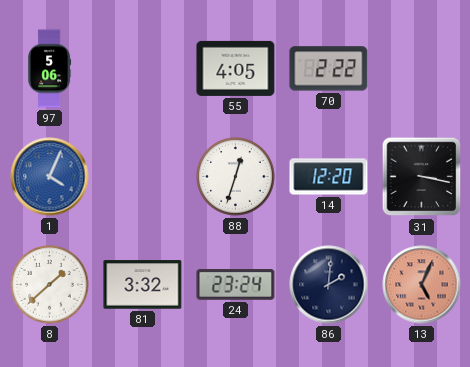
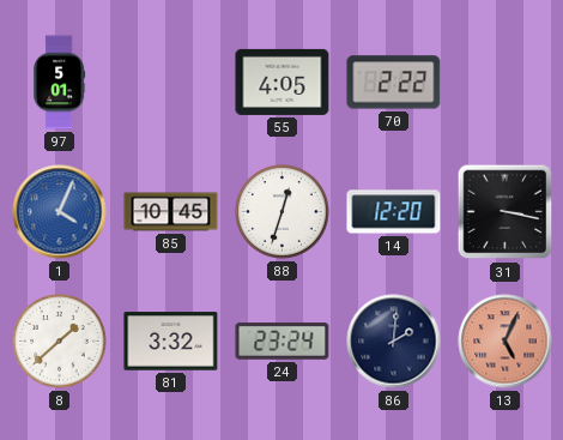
97: 5:06 -> 5:01 (60, 83)
85: none -> 10:45 (171, 212)
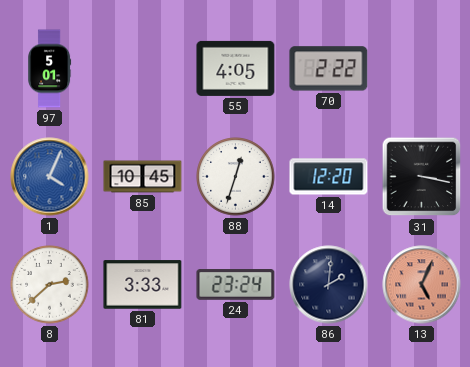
8: 1:38 -> 2:38 (50, 285)
81: 3:32 -> 3:33 (143, 285)
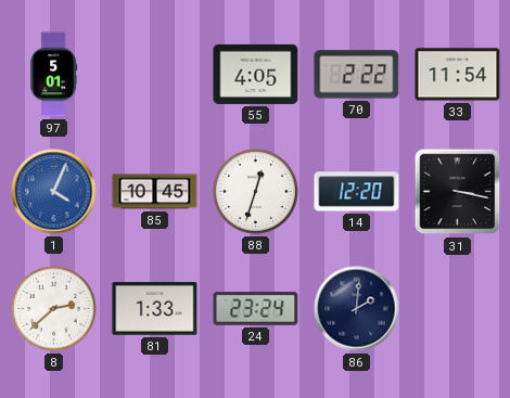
33: none -> 11:54 (458, 75)
81: 3:33 -> 1:33 (155, 309)
13: 5:04 -> none (422, 285)
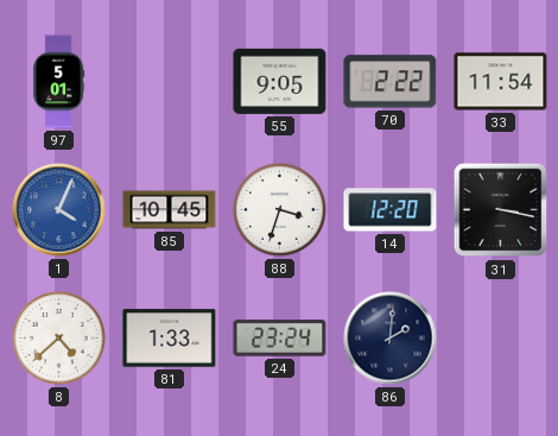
55: 4:05 -> 9:05 (280, 81)
88: 12:33 -> 3:33 (280, 210)
8: 2:38 -> 4:38 (59, 339)
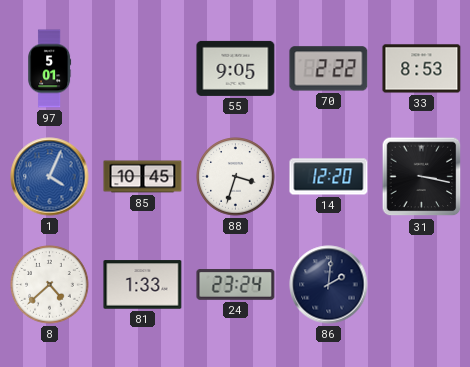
33: 11:54 -> 8:53 (422, 69)
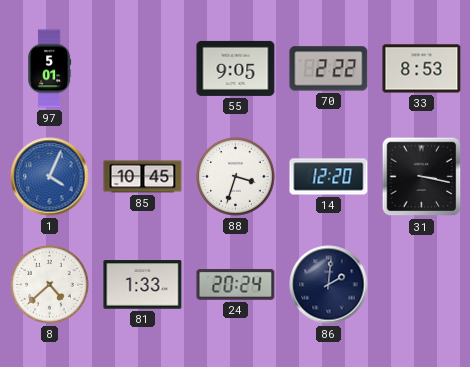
24: 23:24 -> 20:24 (236, 285)
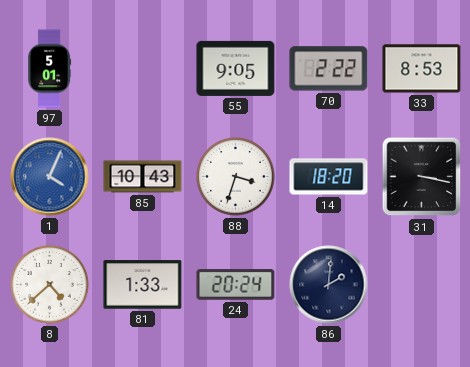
85: 10:45 -> 10:43 (143, 177)
14: 12:20 -> 18:20 (329, 177)
